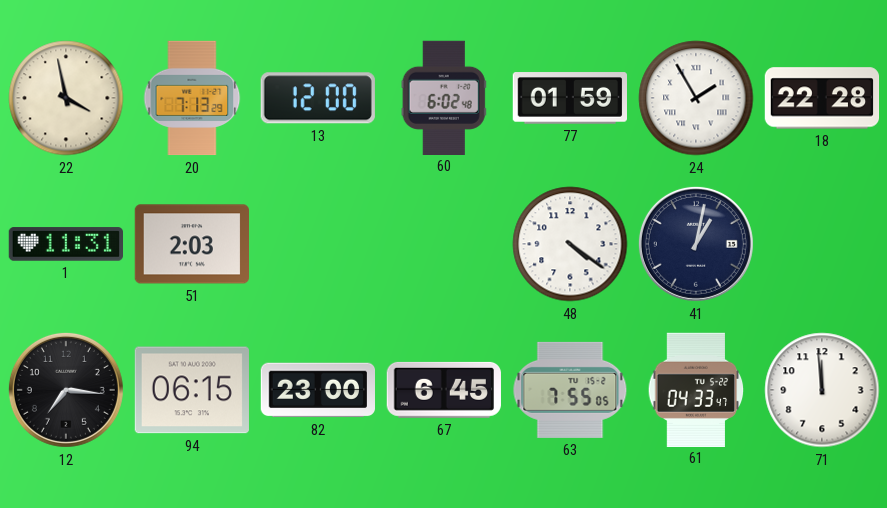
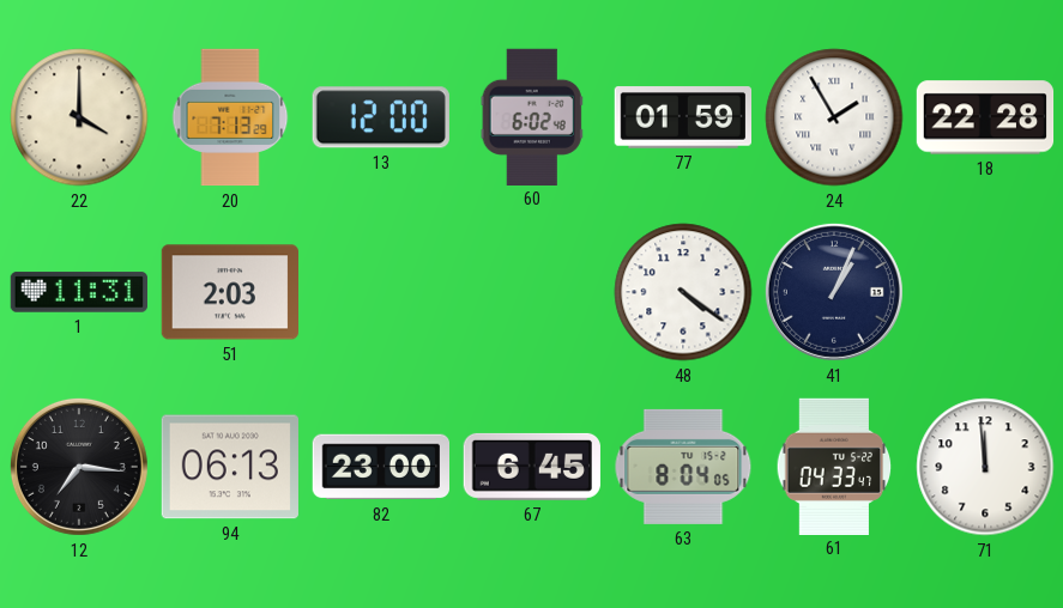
22: 3:58 -> 4:00 (79, 117)
41: 1:02 -> 1:04 (834, 292)
94: 06:15 -> 06:13 (230, 467)
63: 7:55 -> 8:04 (683, 467)
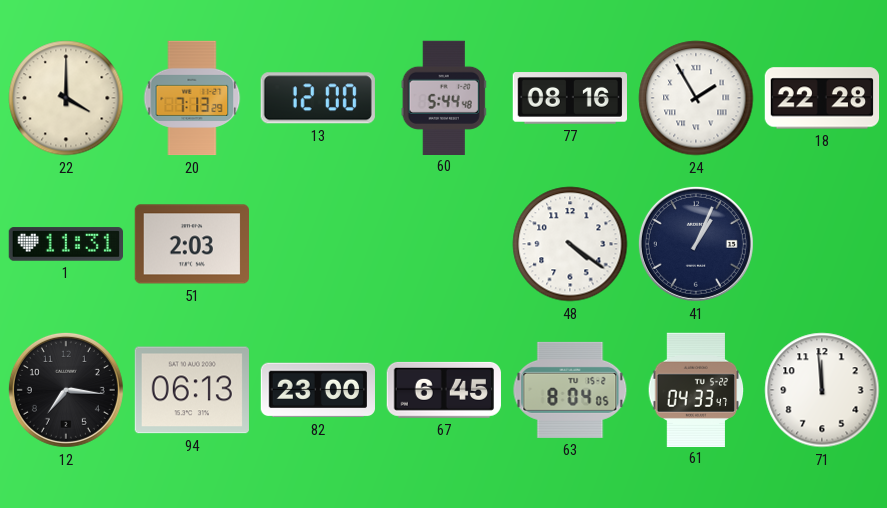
60: 6:02 -> 5:44 (444, 97)
77: 01:59 -> 08:16 (569, 98)
